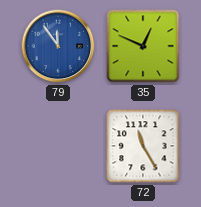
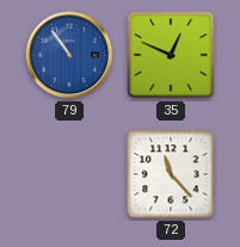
79: 11:54 -> 10:54 (69, 55)
72: 11:25 -> 11:23 (171, 174)
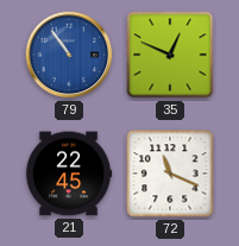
21: none -> 22:45 (69, 174)
72: 11:23 -> 11:19 (170, 174)
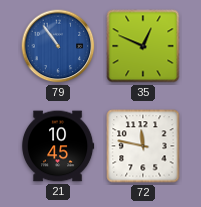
21: 22:45 -> 10:45 (58, 146)
72: 11:19 -> 11:47 (143, 146)
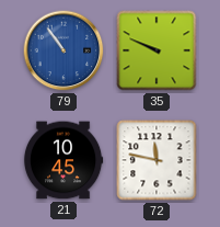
35: 12:49 -> 9:49 (157, 50)
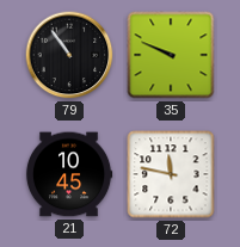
79 dial: blue -> black (69, 55)
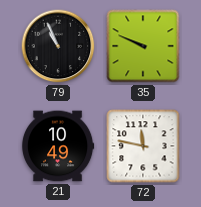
79: 10:54 -> 10:56 (58, 46)
21: 10:45 -> 10:49 (58, 146)
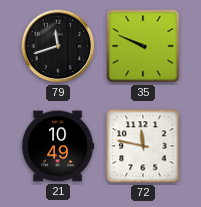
79: 10:56 -> 11:42 (58, 46)
